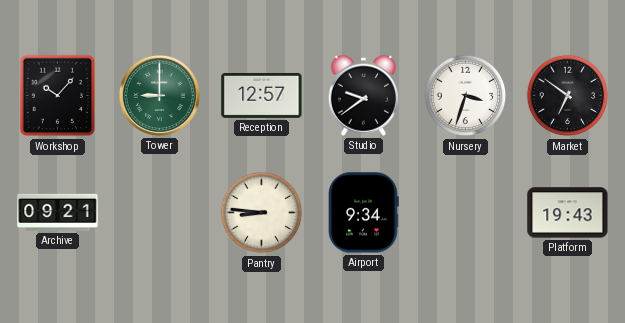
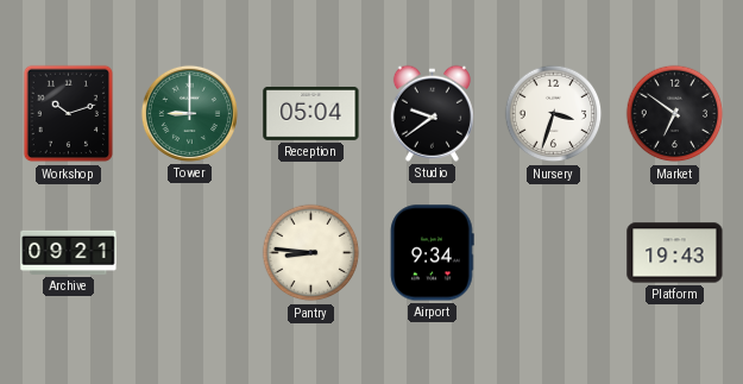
Workshop: 10:07 -> 10:12 (69, 114)
Reception: 12:57 -> 05:04 (311, 113)
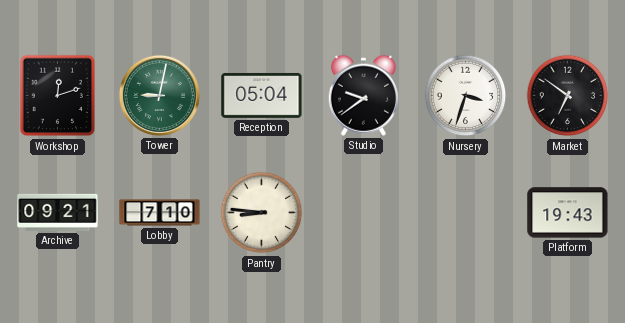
Workshop: 10:12 -> 12:12 (58, 96)
Tower: 9:00 -> 9:02 (159, 95)
Lobby: none -> 7:10 (160, 213)
Airport: 9:34 -> none (432, 253)
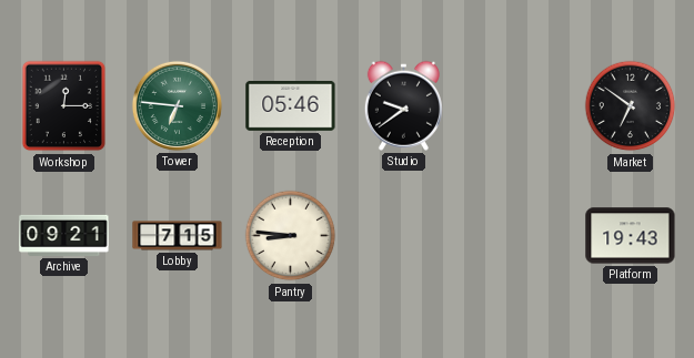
Workshop: 12:12 -> 12:15 (64, 106)
Tower: 9:02 -> 6:46 (177, 105)
Reception: 05:04 -> 05:46 (291, 105)
Nursery: 3:33 -> none (466, 96)
Lobby: 7:10 -> 7:15 (178, 236)
